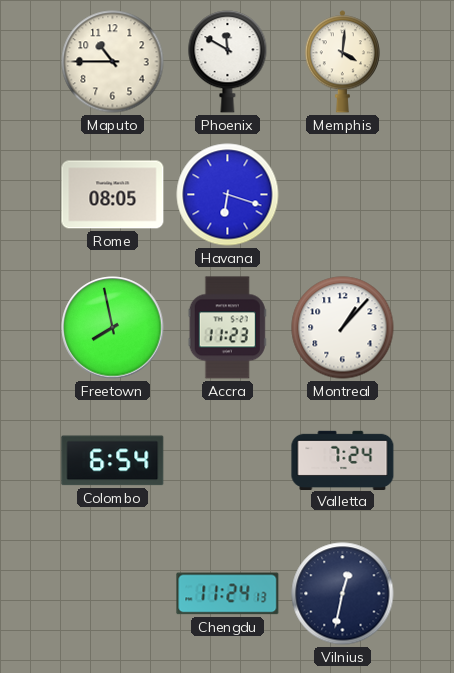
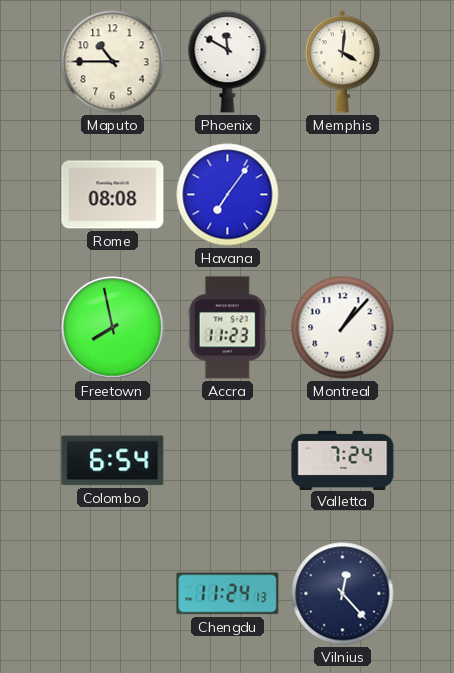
Rome: 08:05 -> 08:08 (113, 195)
Havana: 6:18 -> 7:06 (228, 195)
Vilnius: 12:32 -> 12:23 (343, 594)
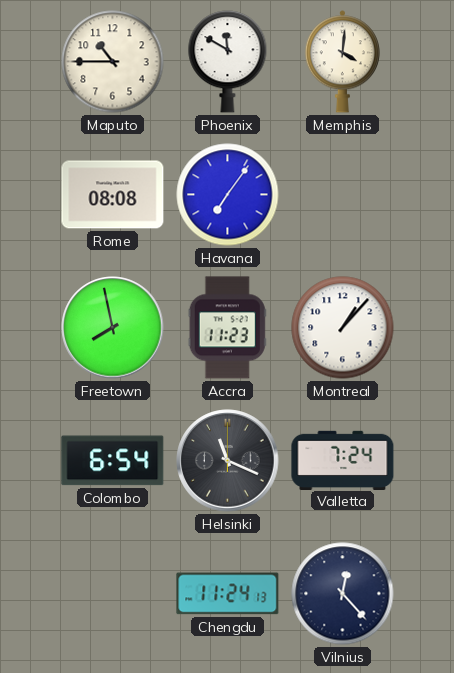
Helsinki: none -> 11:19 (228, 461)
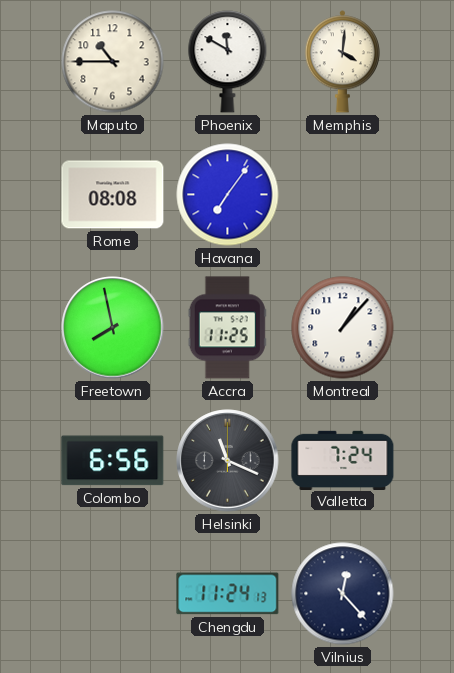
Accra: 11:23 -> 11:25 (227, 328)
Colombo: 6:54 -> 6:56 (113, 461)
